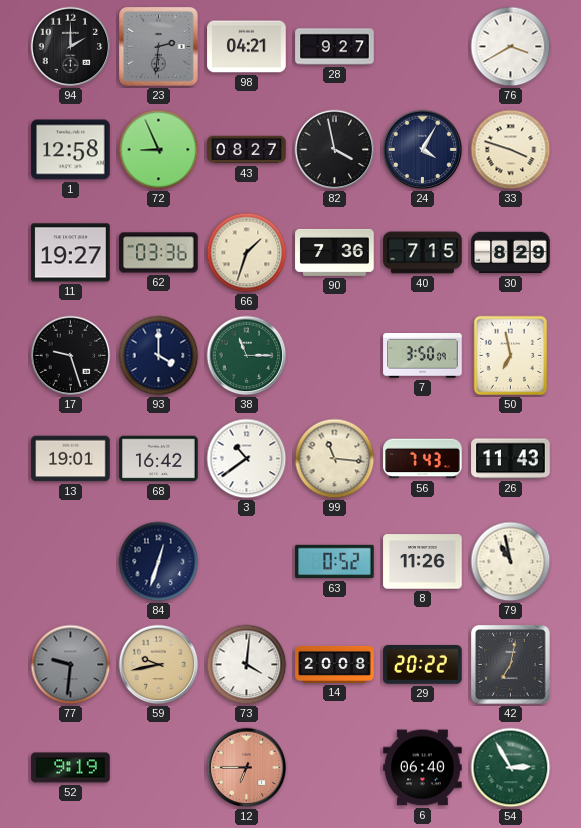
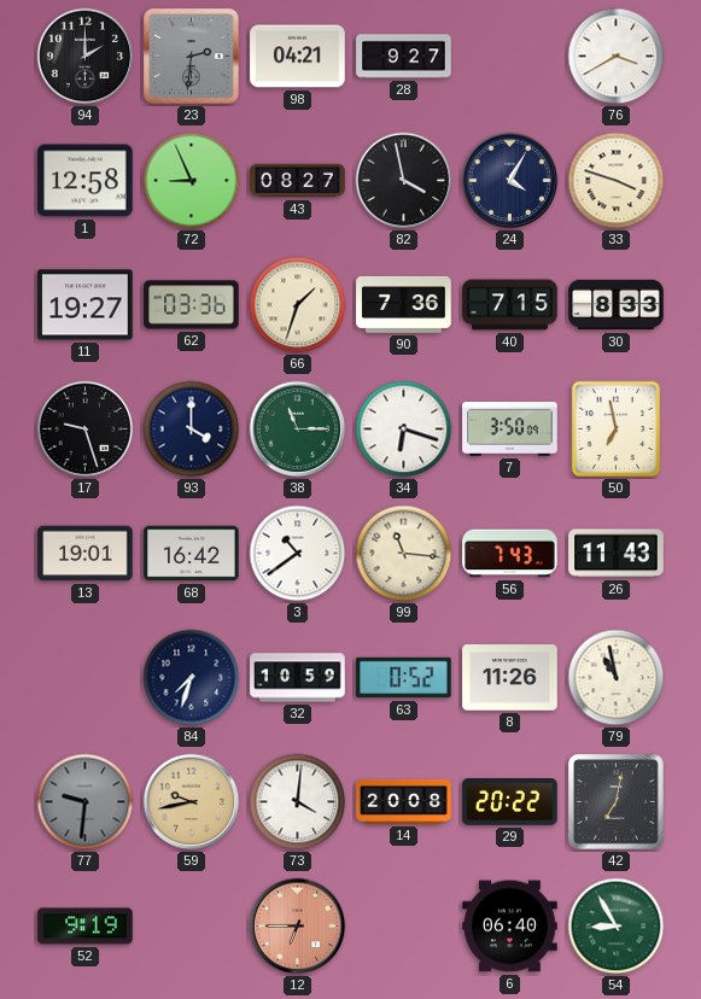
30: 8:29 -> 8:33 (617, 305)
34: none -> 6:18 (404, 430)
84: 12:33 -> 7:33 (192, 678)
32: none -> 10:59 (298, 678)
54: 2:55 -> 8:55 (617, 927)
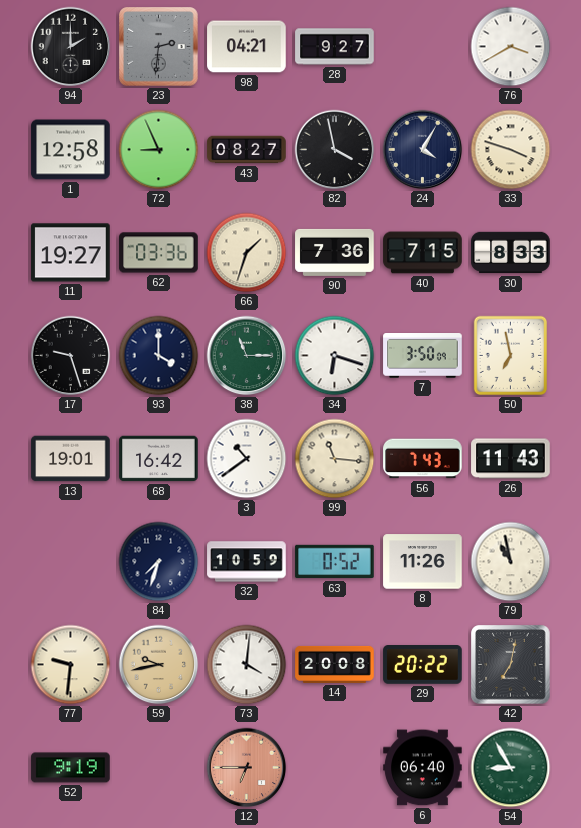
77 dial: grey -> cream (71, 665)
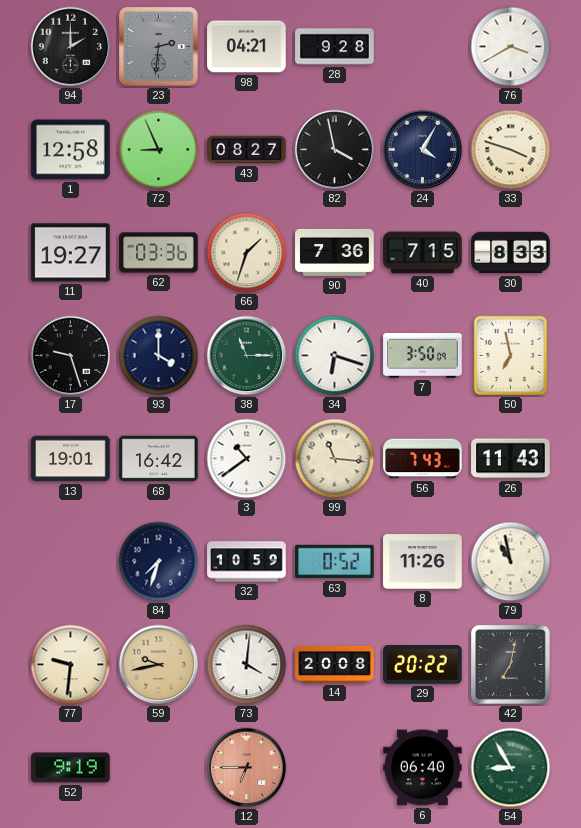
28: 9:27 -> 9:28 (335, 47)
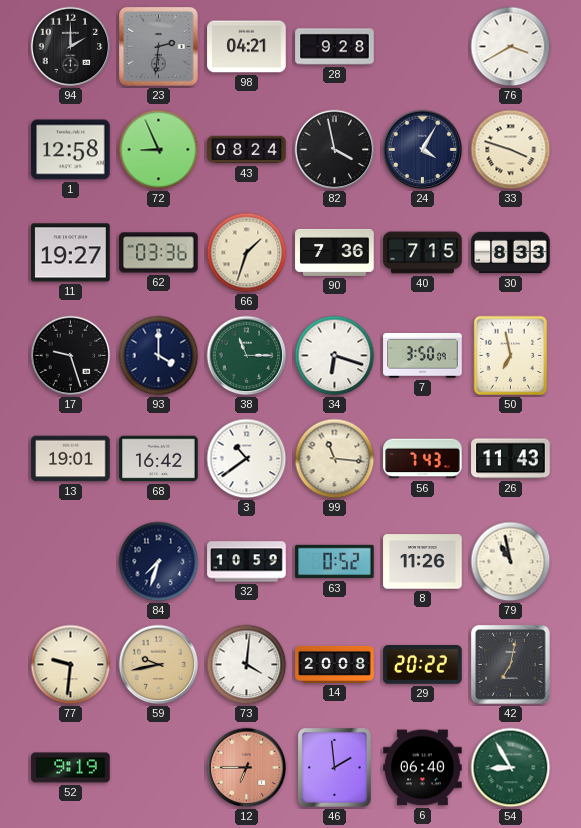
43: 08:27 -> 08:24 (247, 150)
46: none -> 1:59 (335, 768)
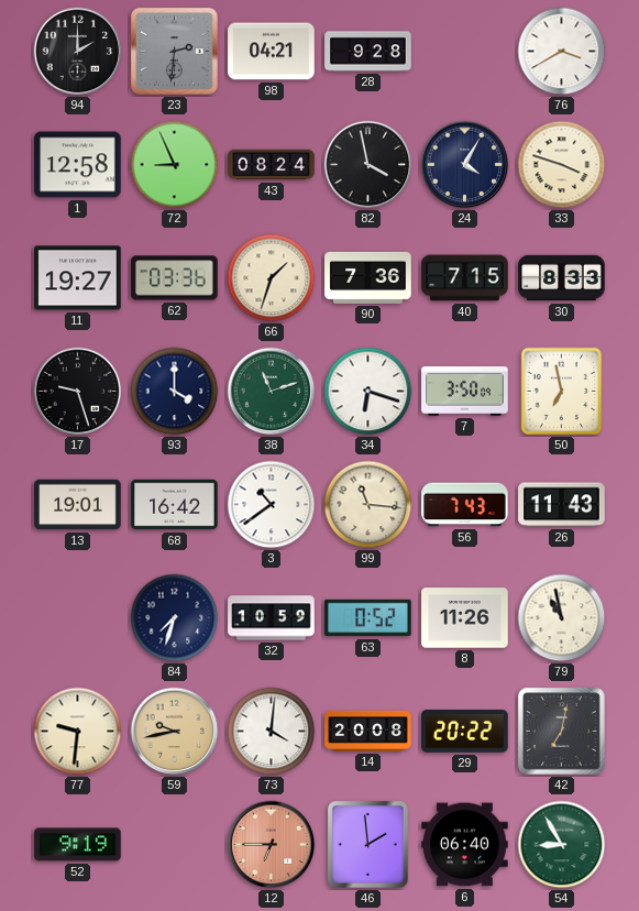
38: 11:15 -> 11:12 (272, 392)
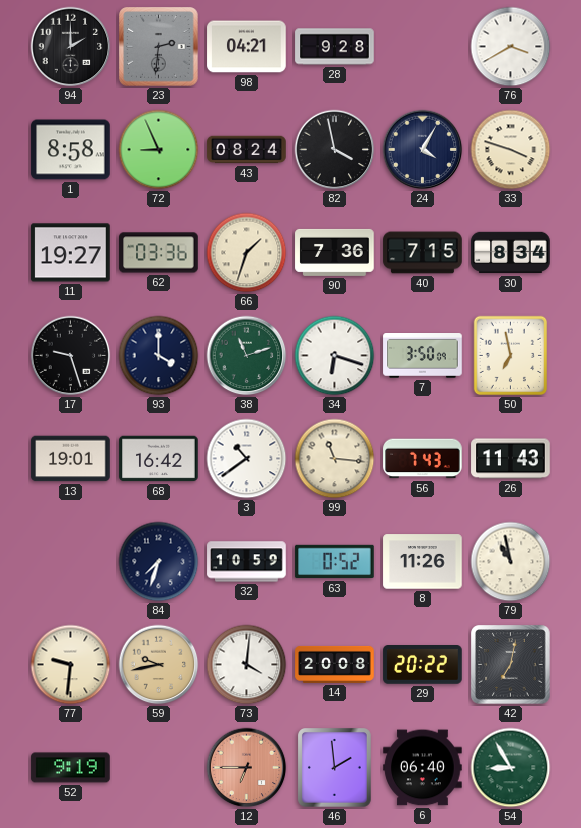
1: 12:58 -> 8:58 (71, 150)
30: 8:33 -> 8:34 (511, 253)
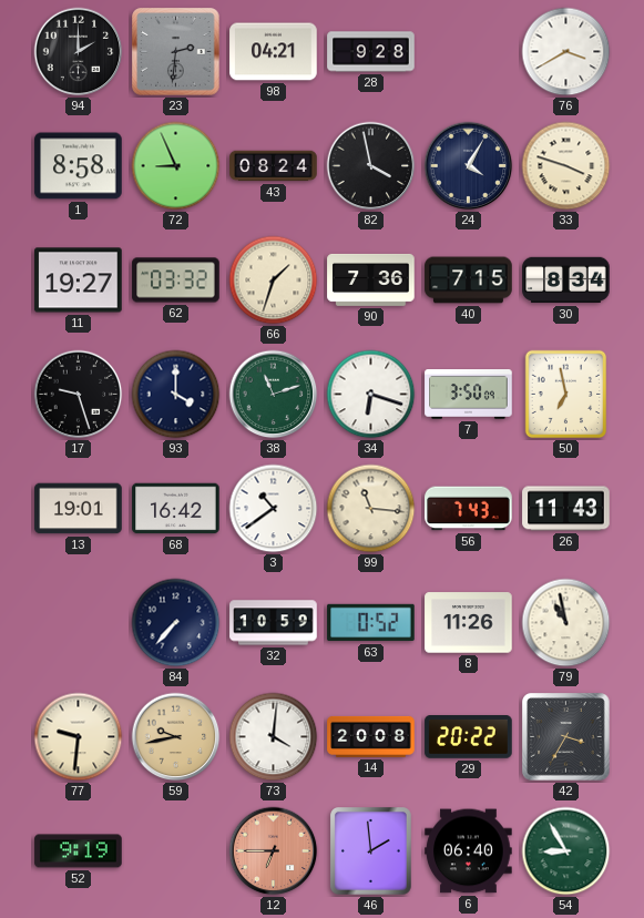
62: 03:36 -> 03:32 (176, 280)
84: 7:33 -> 7:37 (176, 623)
42: 7:02 -> 3:35 (566, 737)
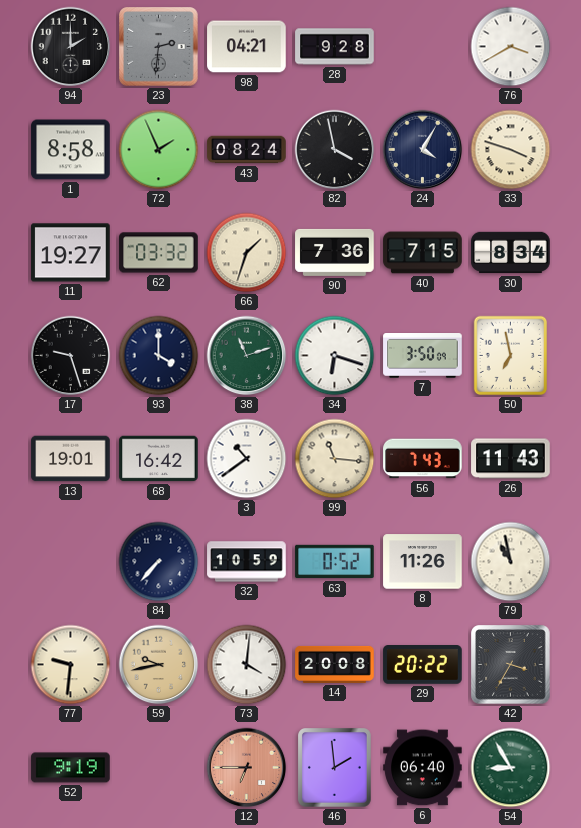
72: 8:56 -> 1:56 (159, 150)
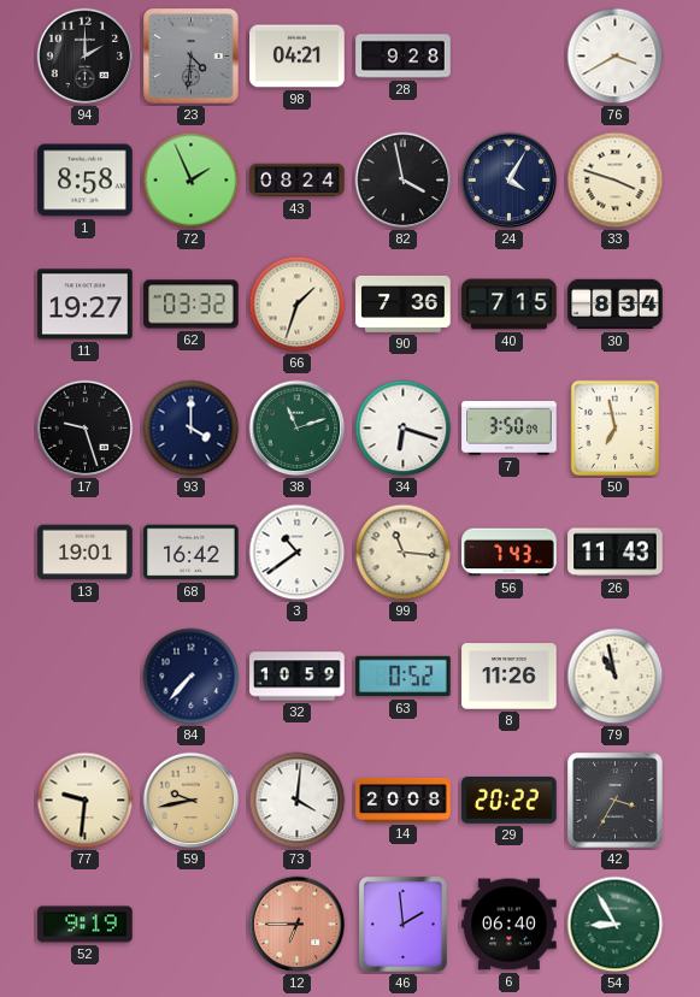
23: 2:31 -> 4:31 (192, 57)
